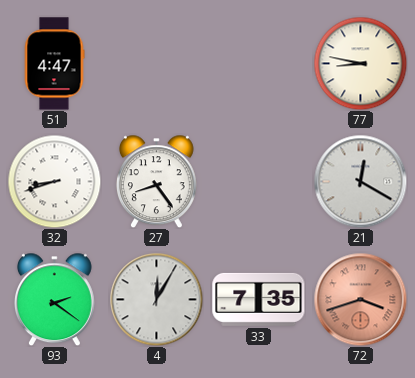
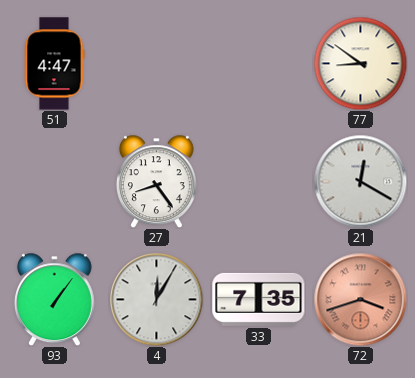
77: 8:47 -> 8:51 (360, 63)
32: 8:42 -> none (54, 181)
93: 2:21 -> 1:06 (54, 299)
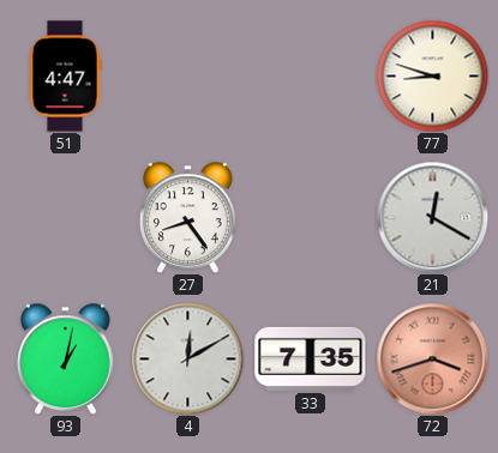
77: 8:51 -> 8:48 (432, 75)
93: 1:06 -> 1:02 (65, 358)
4: 12:05 -> 12:10 (187, 358)
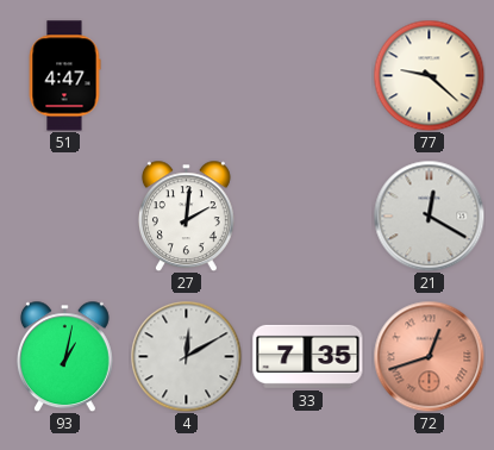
77: 8:48 -> 9:22 (429, 75)
27: 8:24 -> 2:01 (186, 215)
72: 3:42 -> 12:42 (429, 356)
